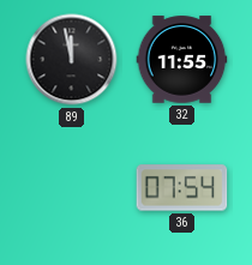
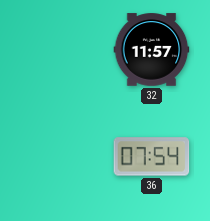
89: 11:58 -> none (72, 60)
32: 11:55 -> 11:57 (152, 50)
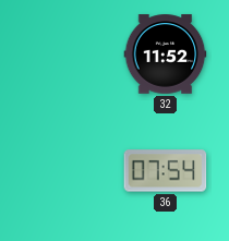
32: 11:57 -> 11:52 (166, 55)
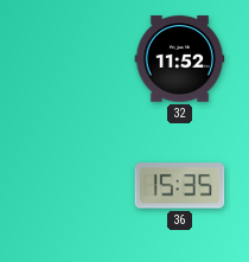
36: 07:54 -> 15:35 (180, 186)
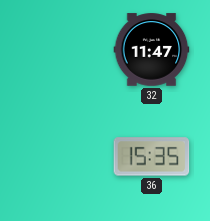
32: 11:52 -> 11:47 (152, 50)
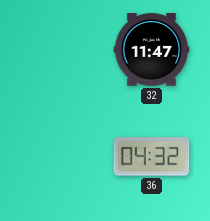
36: 15:35 -> 04:32 (152, 157)
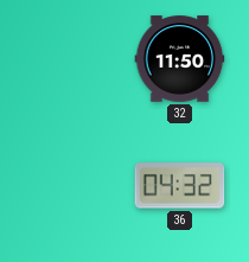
32: 11:47 -> 11:50 (180, 59)
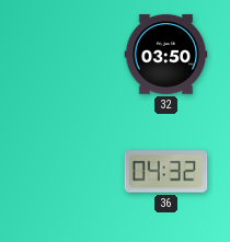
32: 11:50 -> 03:50 (166, 55)
